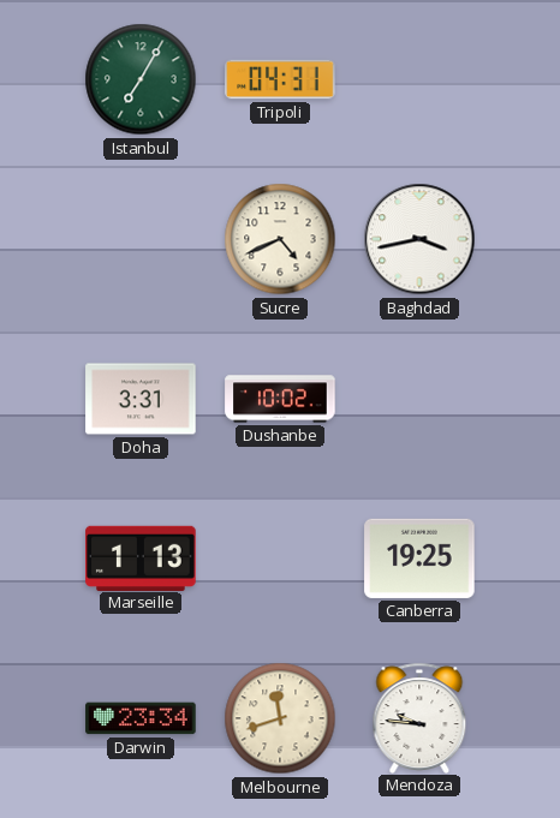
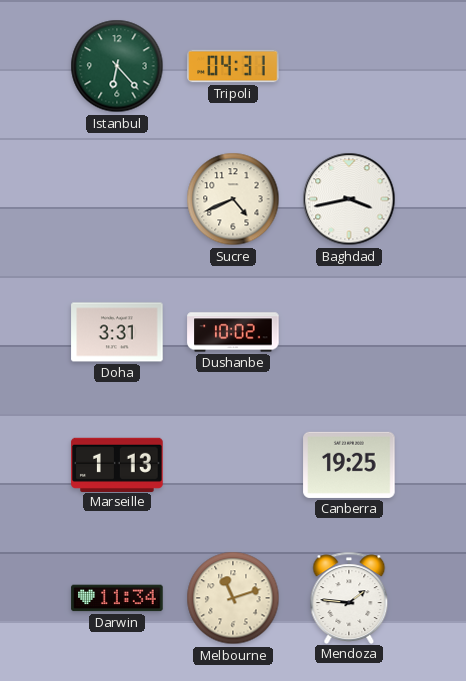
Istanbul: 7:05 -> 6:23 (117, 66)
Darwin: 23:34 -> 11:34 (117, 598)
Melbourne: 11:42 -> 11:12 (233, 598)
Mendoza: 9:46 -> 1:46 (349, 597)
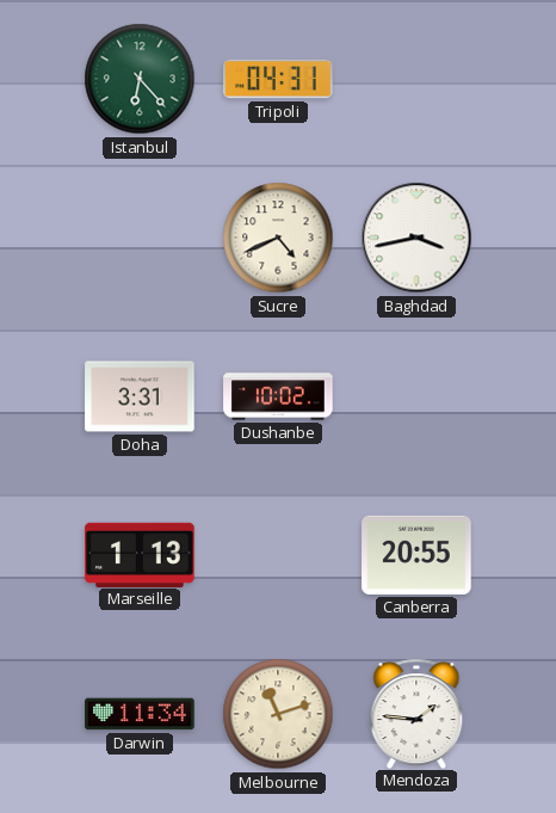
Canberra: 19:25 -> 20:55 (416, 555)
